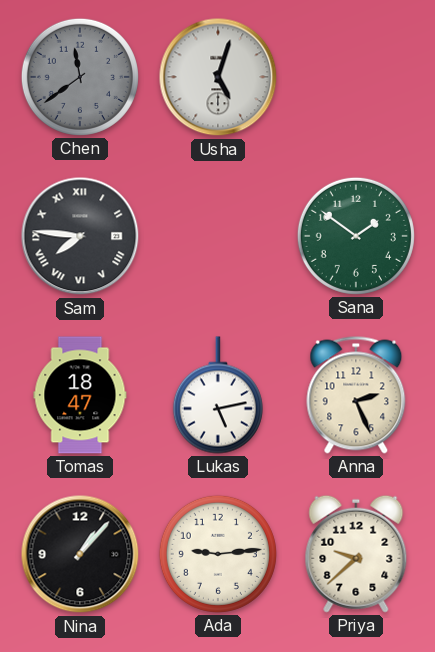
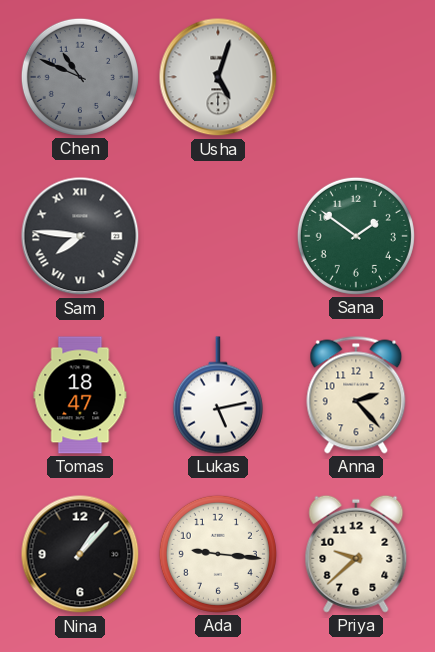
Chen: 11:39 -> 10:49 (80, 77)
Anna: 2:26 -> 2:23 (356, 395)
Ada: 9:14 -> 9:16 (218, 554)
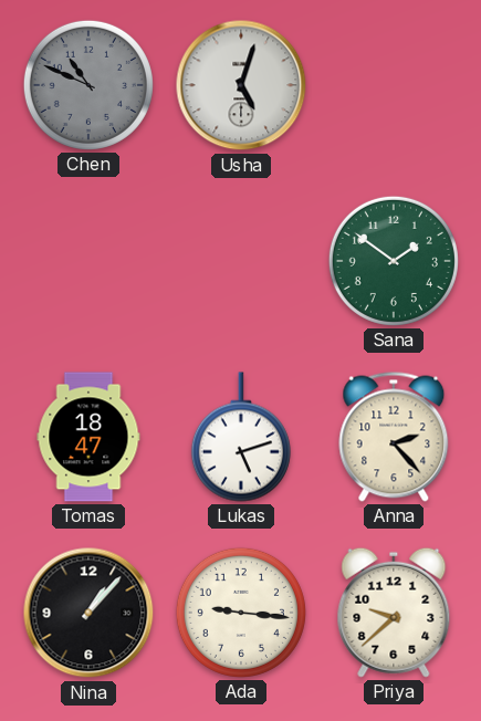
Sam: 7:46 -> none (80, 236)
Lukas: 5:13 -> 5:12 (241, 437)
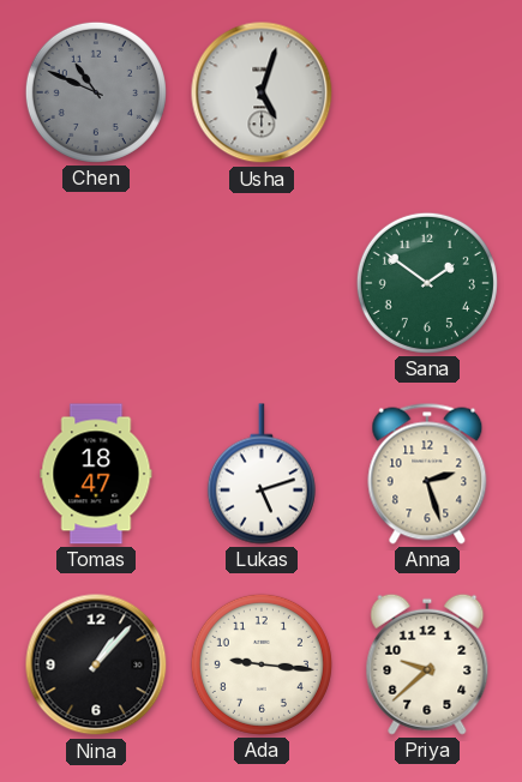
Anna: 2:23 -> 2:27 (427, 474)
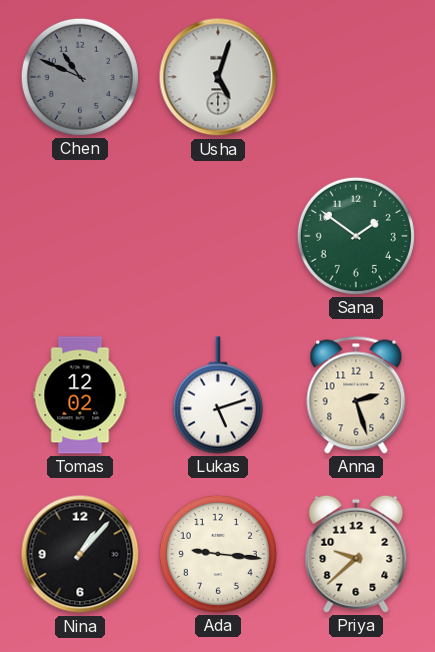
Tomas: 18:47 -> 12:02 (80, 395)
